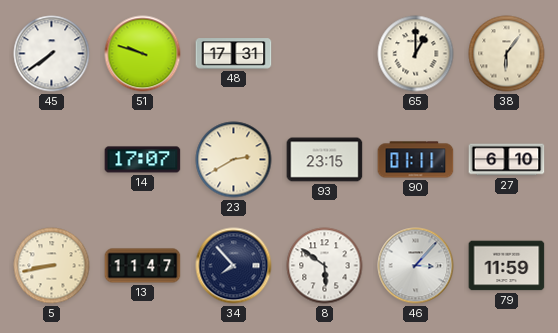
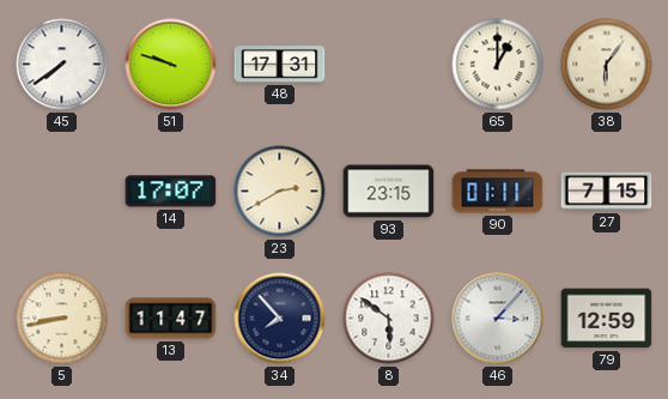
27: 6:10 -> 7:15 (607, 192)
79: 11:59 -> 12:59 (607, 319)
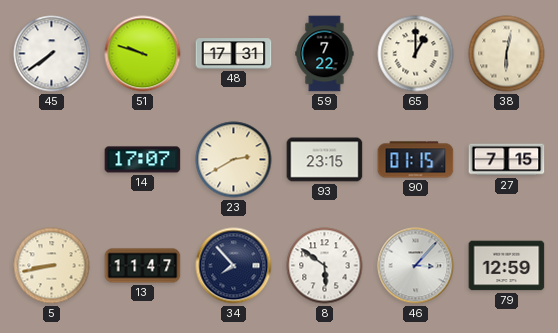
59: none -> 7:22 (325, 54)
38: 6:06 -> 6:02 (507, 54)
90: 01:11 -> 01:15 (416, 160)
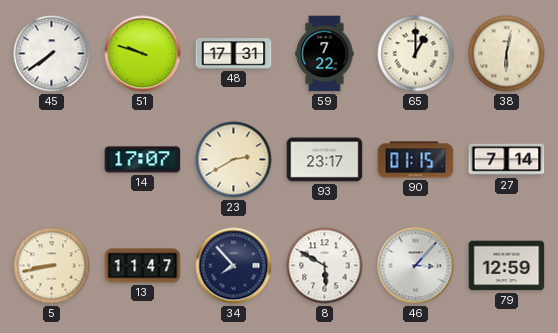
93: 23:15 -> 23:17 (325, 160)
27: 7:15 -> 7:14 (507, 160)
8: 5:51 -> 5:50 (325, 266)
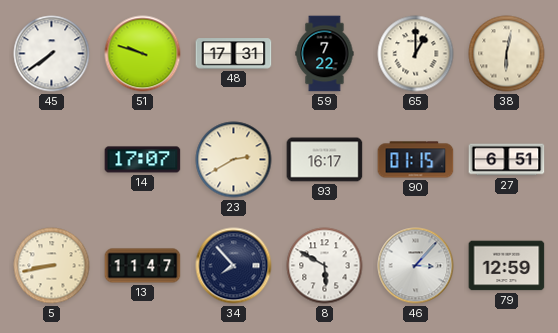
93: 23:17 -> 16:17 (325, 160)
27: 7:14 -> 6:51 (507, 160)
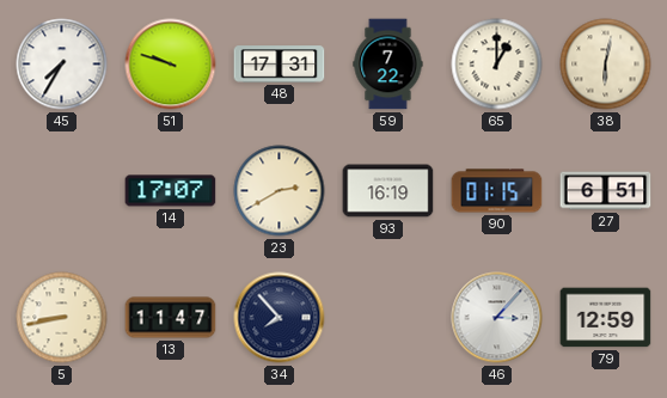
45: 7:39 -> 7:35 (62, 65)
93: 16:17 -> 16:19 (388, 191)
8: 5:50 -> none (325, 266)
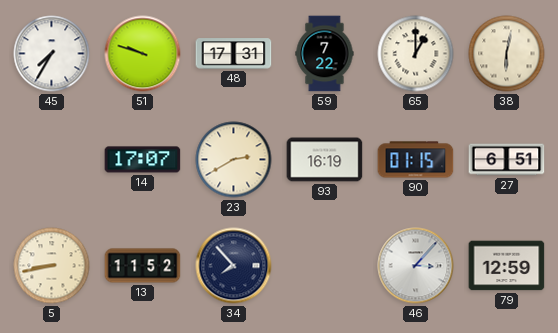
13: 11:47 -> 11:52 (143, 266)
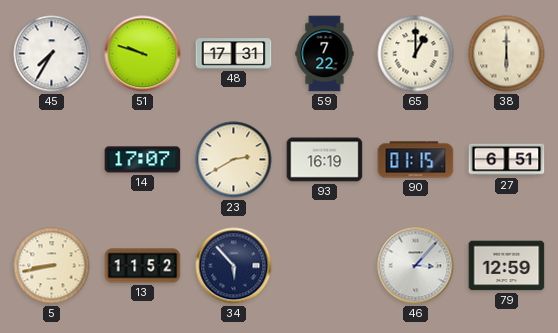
38: 6:02 -> 6:00 (507, 54)
34: 7:53 -> 5:53 (234, 266)
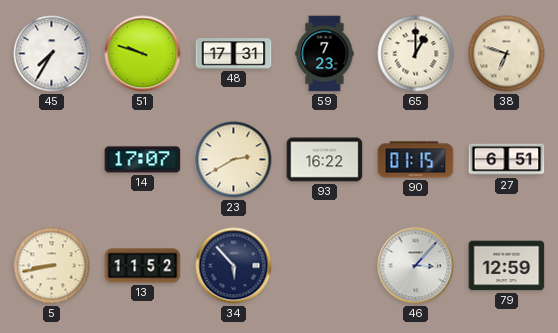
59: 7:22 -> 7:23 (325, 54)
38: 6:00 -> 6:48 (507, 54)
93: 16:19 -> 16:22 (325, 160)
